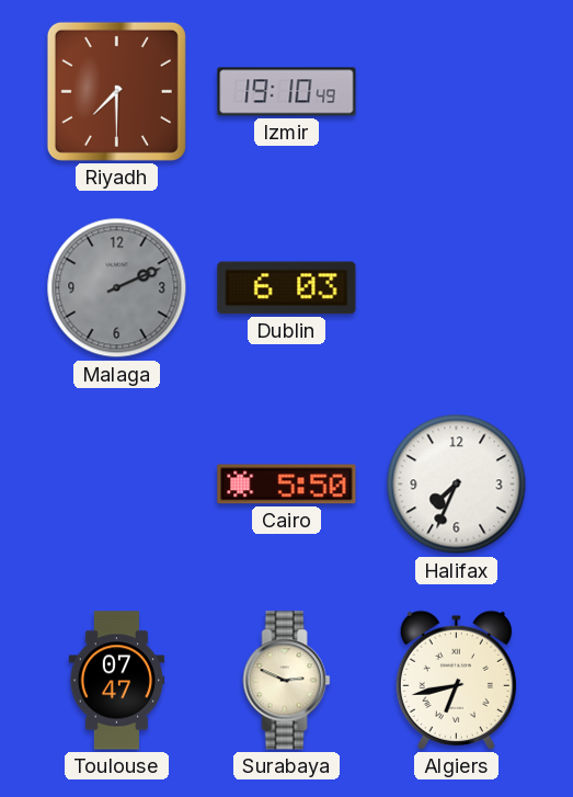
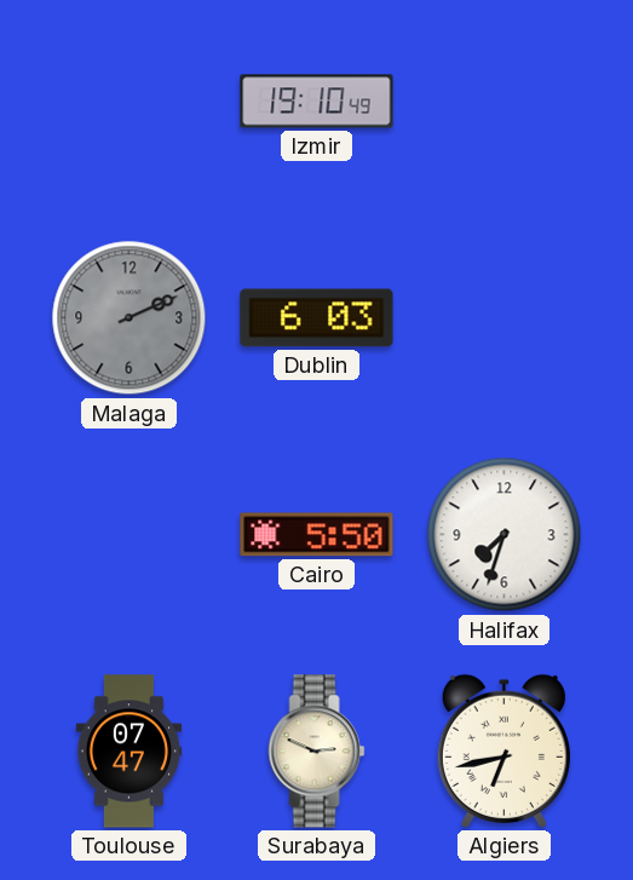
Riyadh: 7:30 -> none (116, 91)
Halifax: 7:34 -> 7:33 (505, 535)
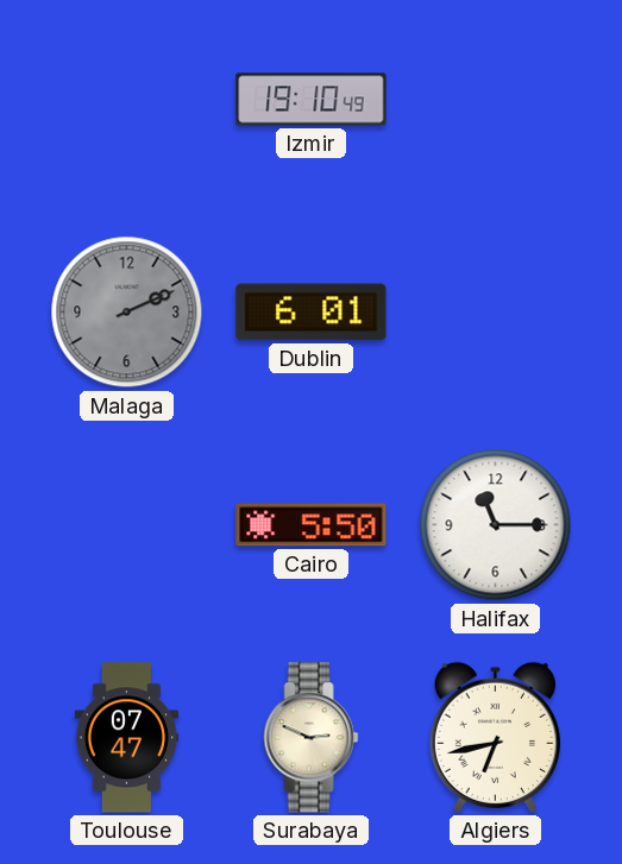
Dublin: 6:03 -> 6:01 (312, 313)
Halifax: 7:33 -> 11:15 (496, 525)
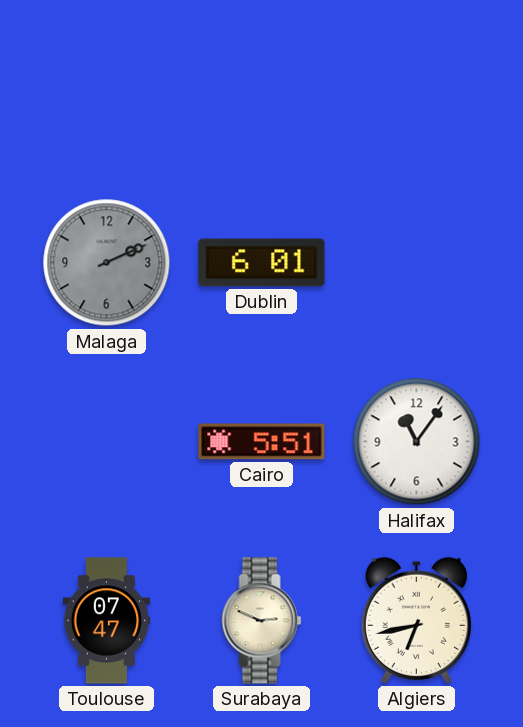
Izmir: 19:10 -> none (312, 100)
Cairo: 5:50 -> 5:51 (262, 442)
Halifax: 11:15 -> 11:06 (417, 442)
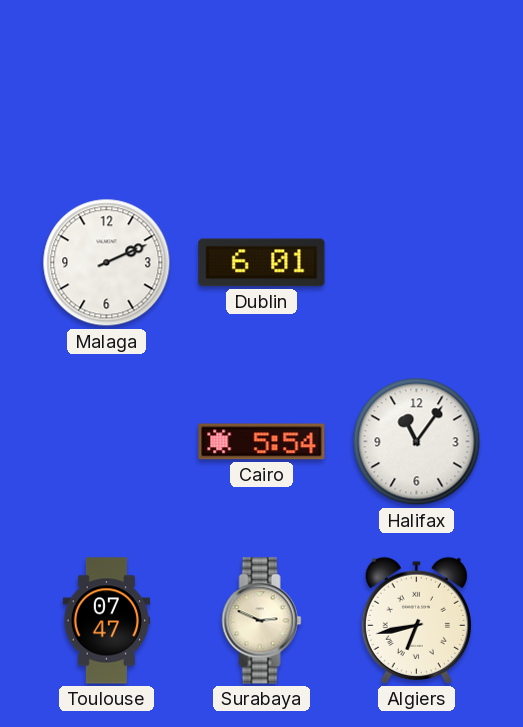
Malaga dial: grey -> white (107, 263)
Cairo: 5:51 -> 5:54 (262, 442)
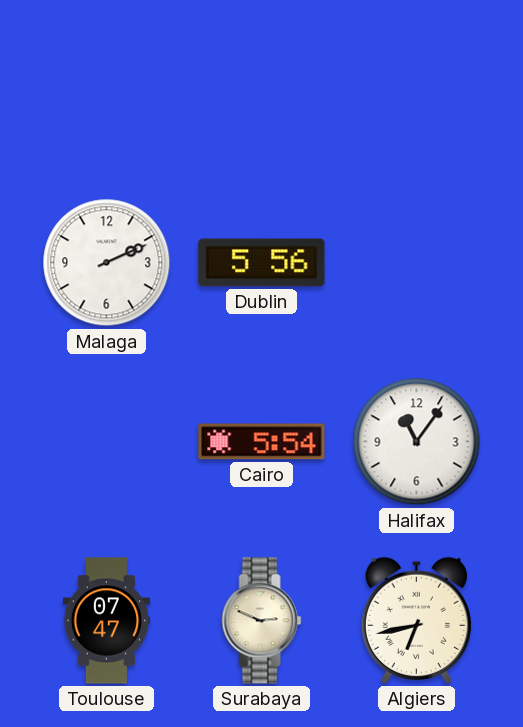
Dublin: 6:01 -> 5:56 (262, 263)
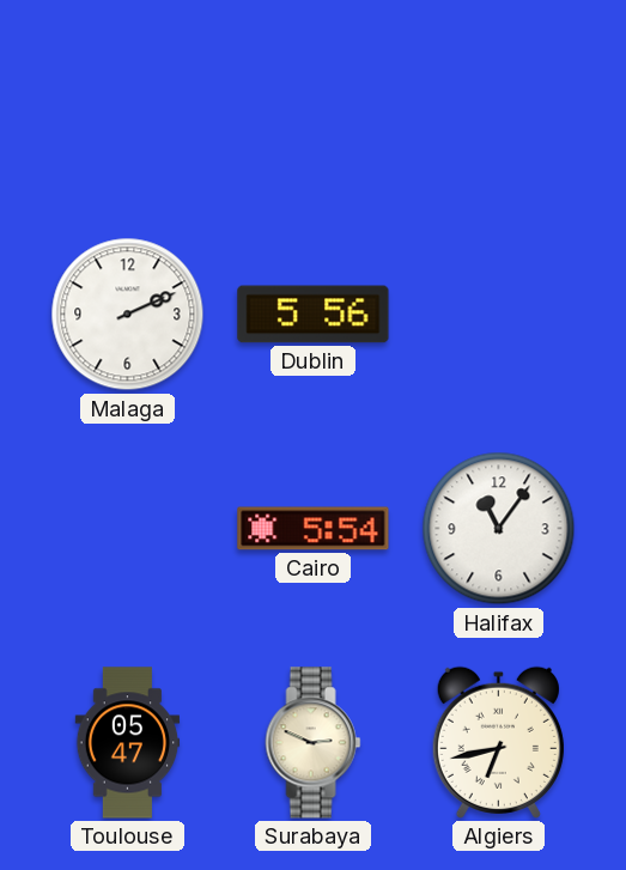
Toulouse: 07:47 -> 05:47 (128, 743)
